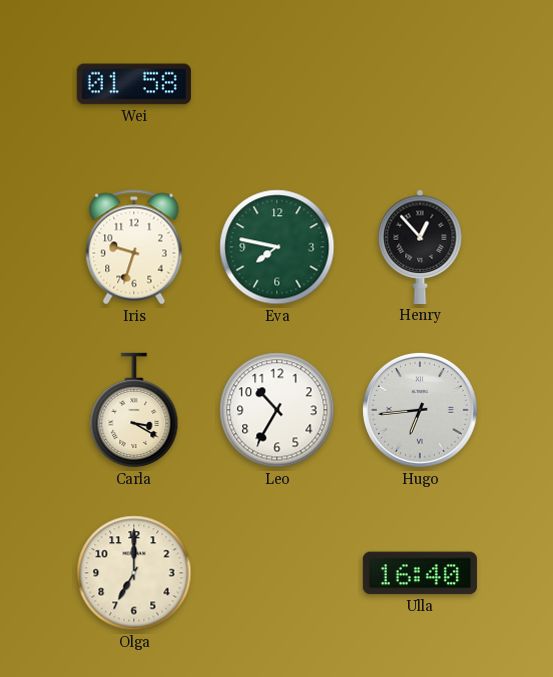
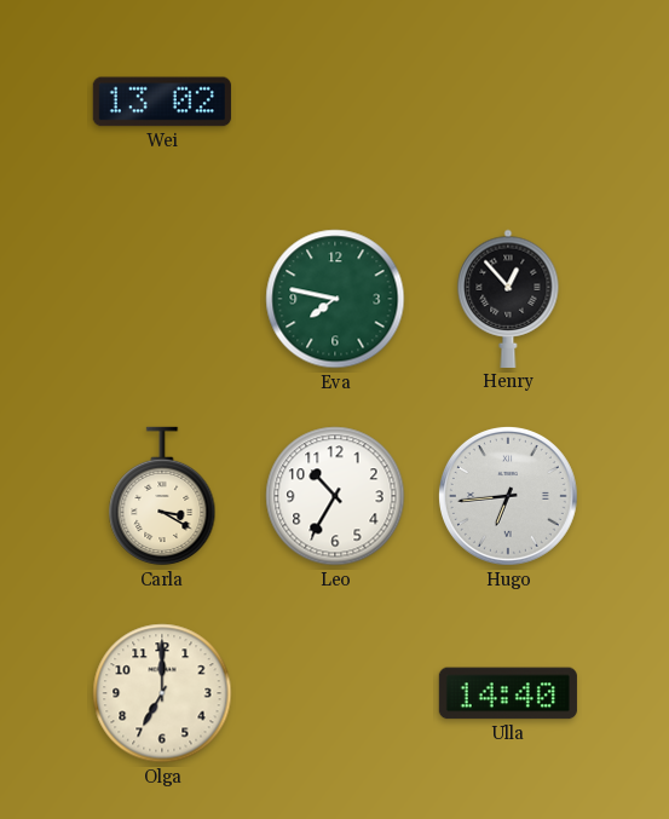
Wei: 01:58 -> 13:02 (162, 102)
Iris: 9:33 -> none (134, 247)
Ulla: 16:40 -> 14:40 (508, 693)
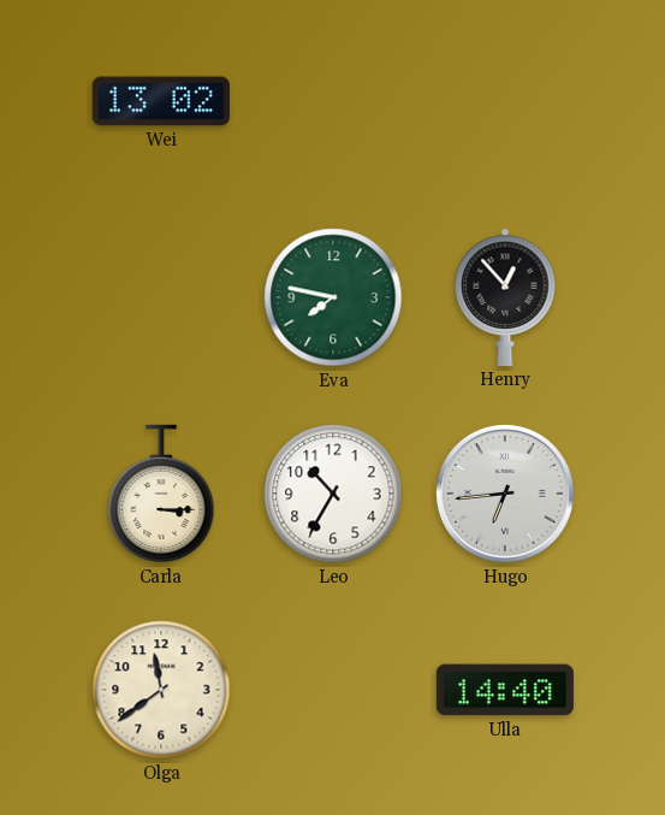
Carla: 3:20 -> 3:15 (161, 494)
Olga: 7:00 -> 11:39 (161, 690)
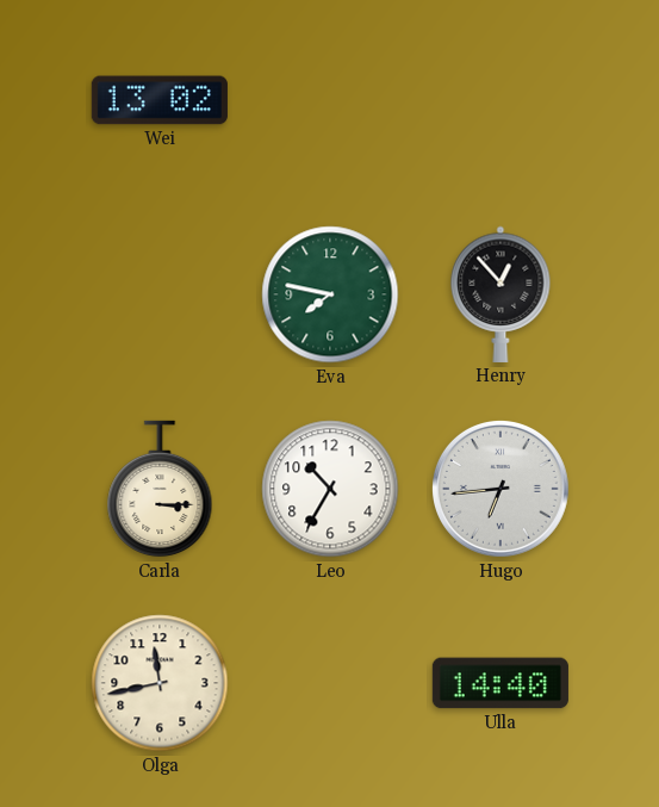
Olga: 11:39 -> 11:43 (160, 683)
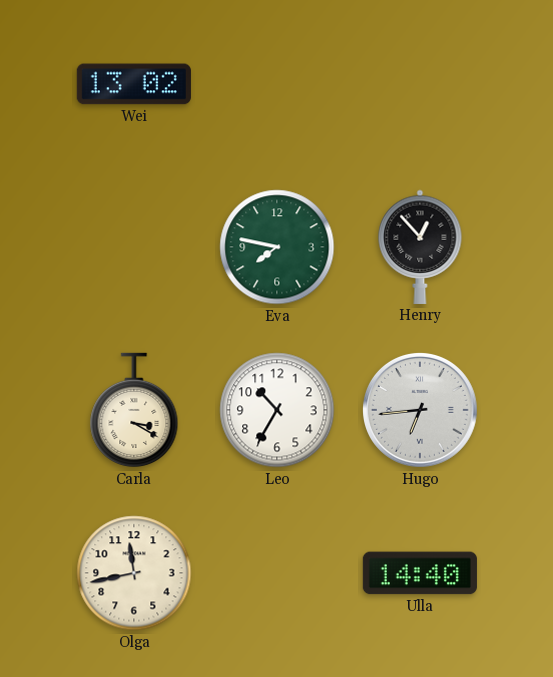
Carla: 3:15 -> 3:20 (134, 410)
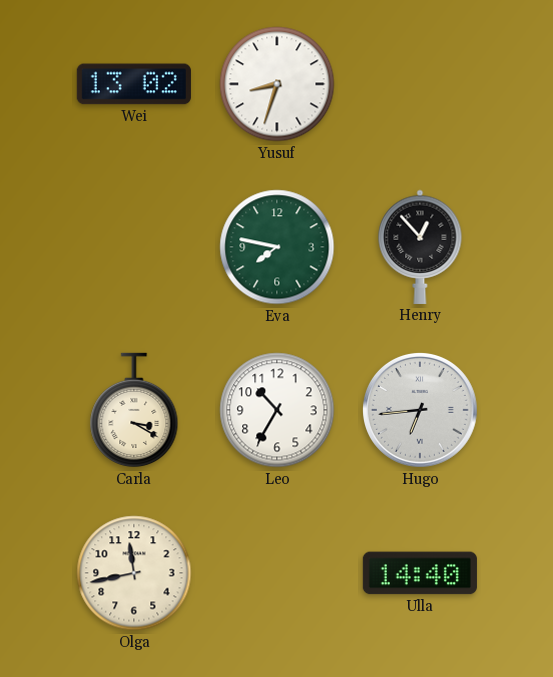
Yusuf: none -> 8:33 (277, 84)
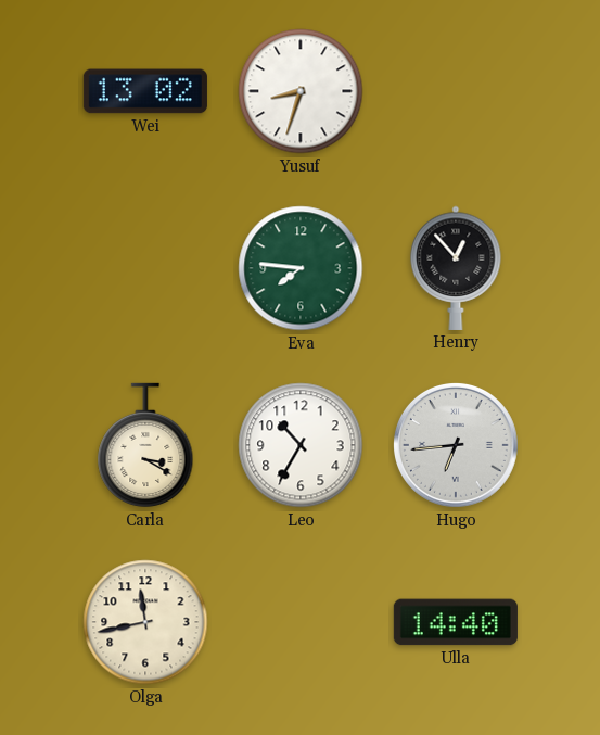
Eva: 7:47 -> 7:46 (301, 268)
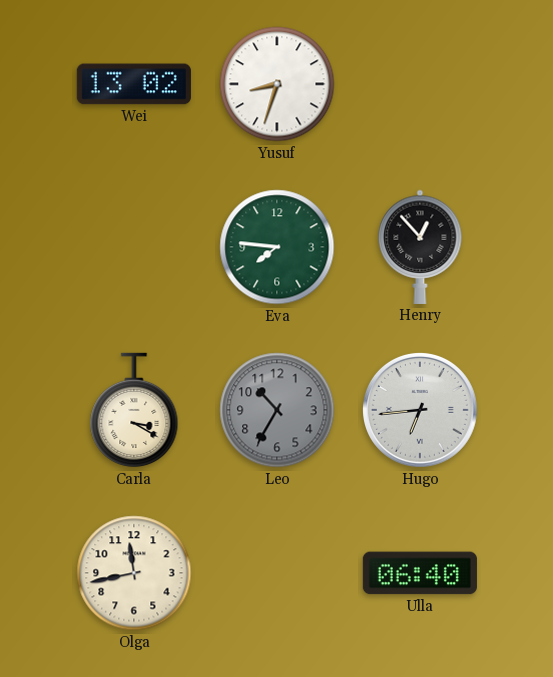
Leo dial: white -> grey (277, 410)
Ulla: 14:40 -> 06:40 (420, 573)
